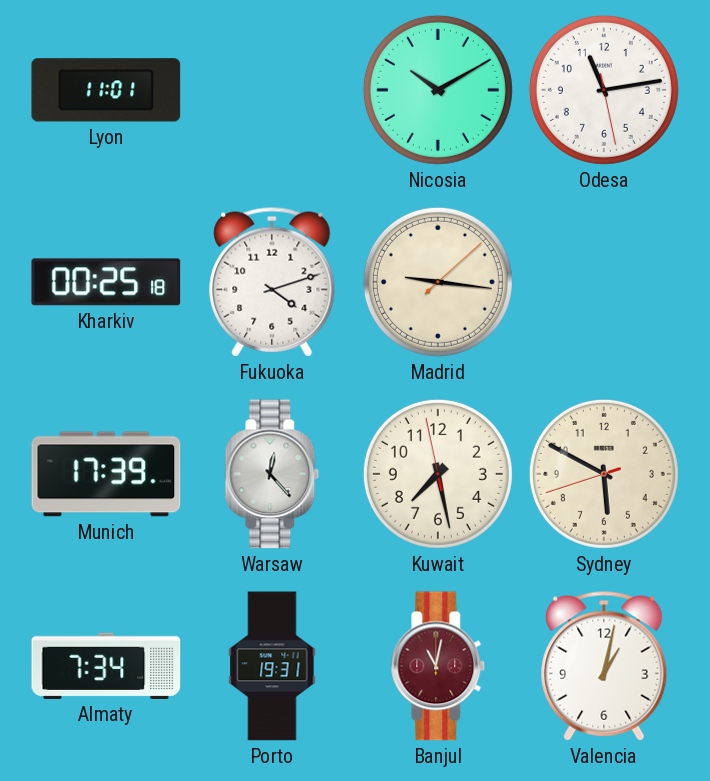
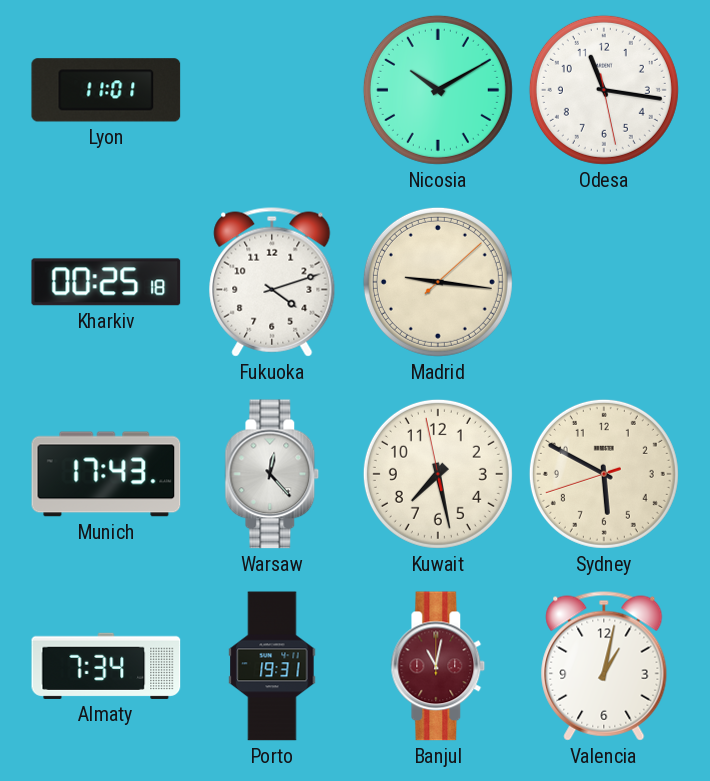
Odesa: 11:13 -> 11:16 (604, 90)
Munich: 17:39 -> 17:43 (106, 474)
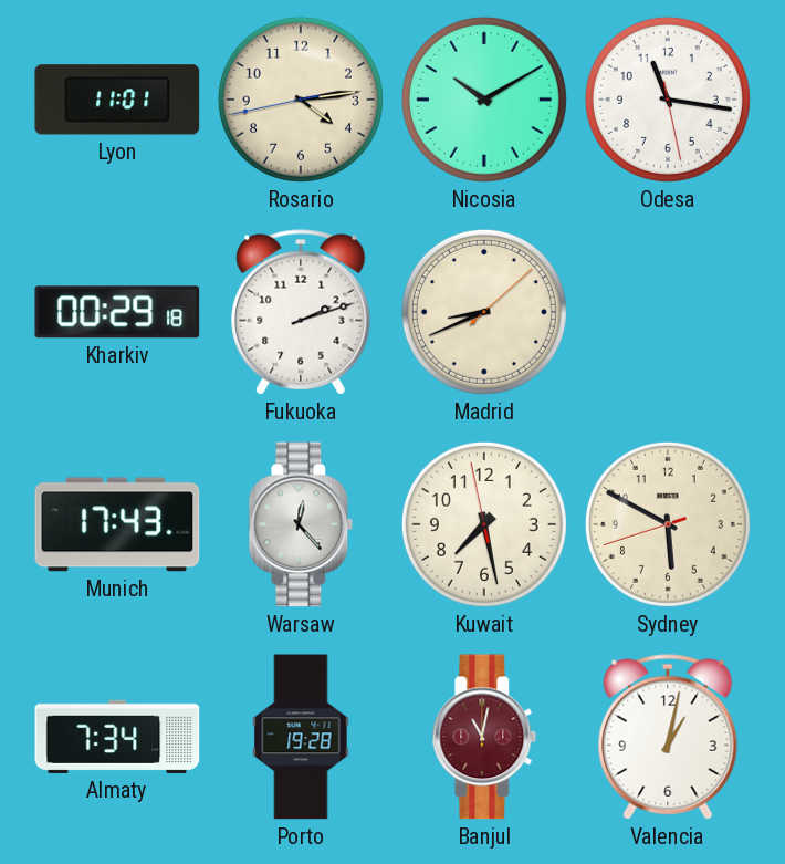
Rosario: none -> 4:13 (301, 100)
Kharkiv: 00:25 -> 00:29 (117, 312)
Fukuoka: 4:12 -> 2:12 (301, 312)
Madrid: 9:16 -> 8:41 (484, 312)
Porto: 19:31 -> 19:28 (301, 737)
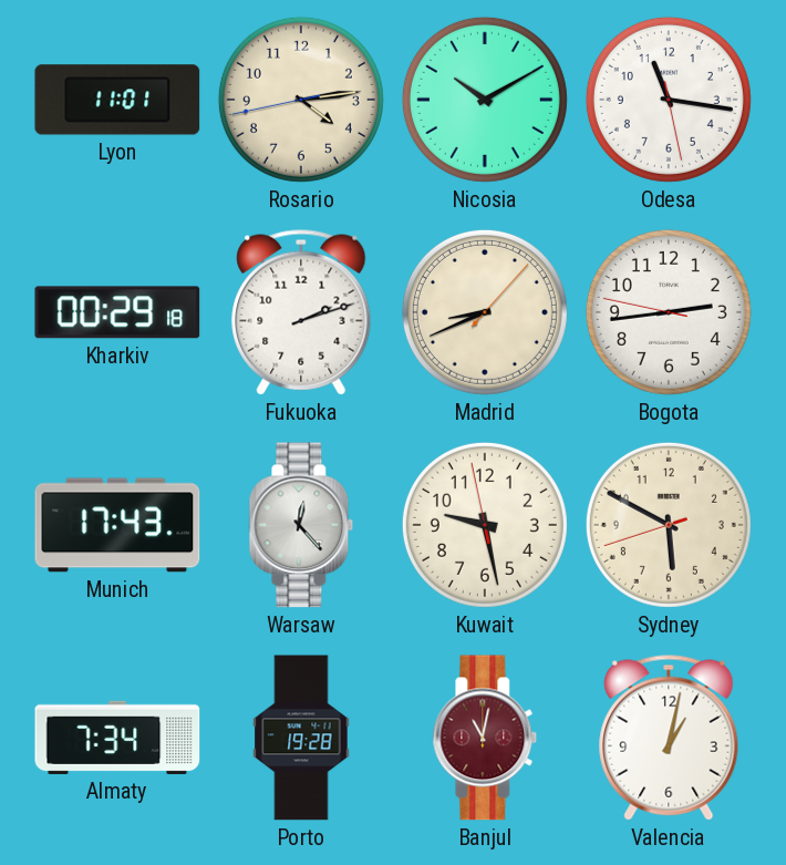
Madrid: 8:41:08 -> 8:41:07 (485, 312)
Bogota: none -> 2:43 (669, 312)
Kuwait: 7:27 -> 9:27 (485, 525)
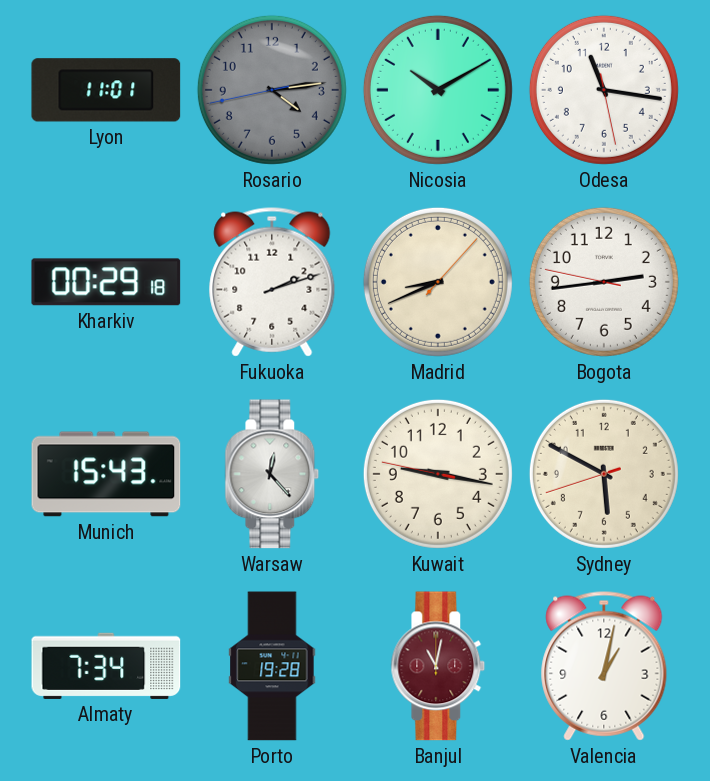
Rosario dial: cream -> grey (272, 90)
Munich: 17:43 -> 15:43 (106, 474)
Kuwait: 9:27 -> 9:16 (438, 474)
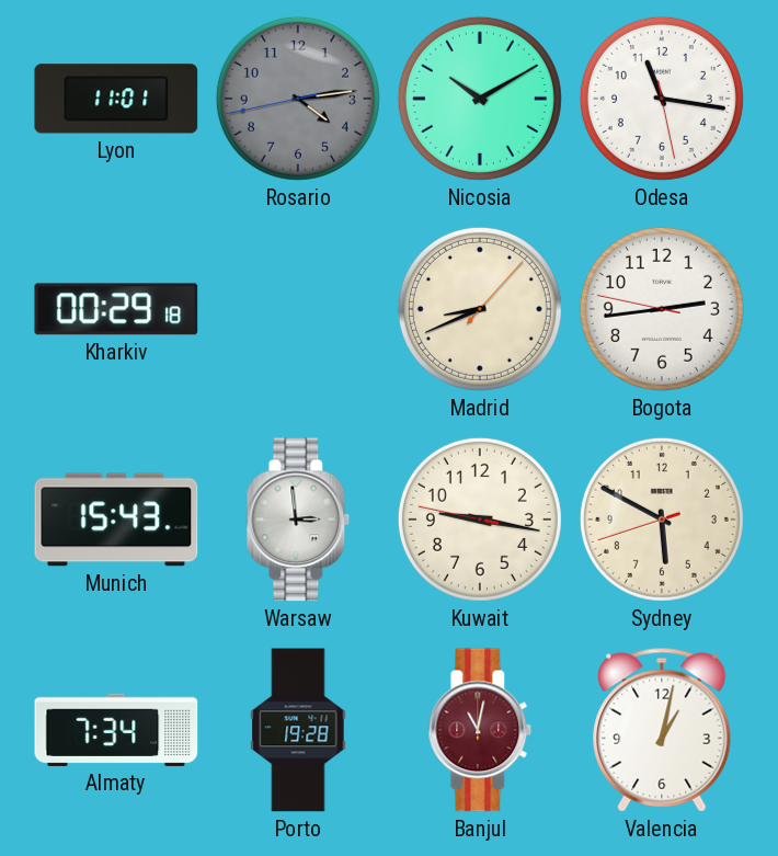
Fukuoka: 2:12 -> none (272, 282)
Warsaw: 12:23 -> 2:59 (298, 520)
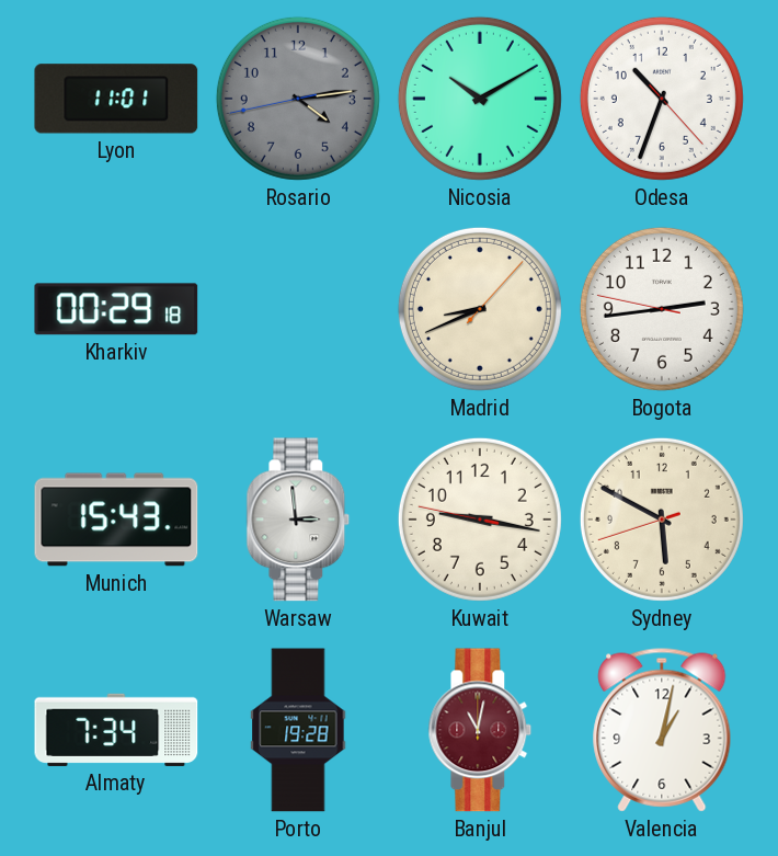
Odesa: 11:16 -> 10:33 (662, 99)
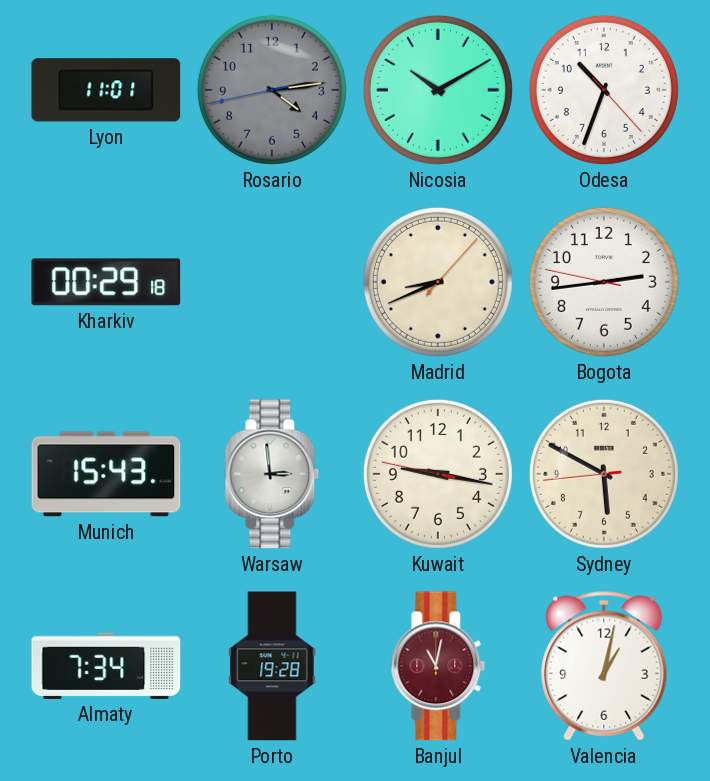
Sydney: 5:49:42 -> 5:49:44 (604, 474)
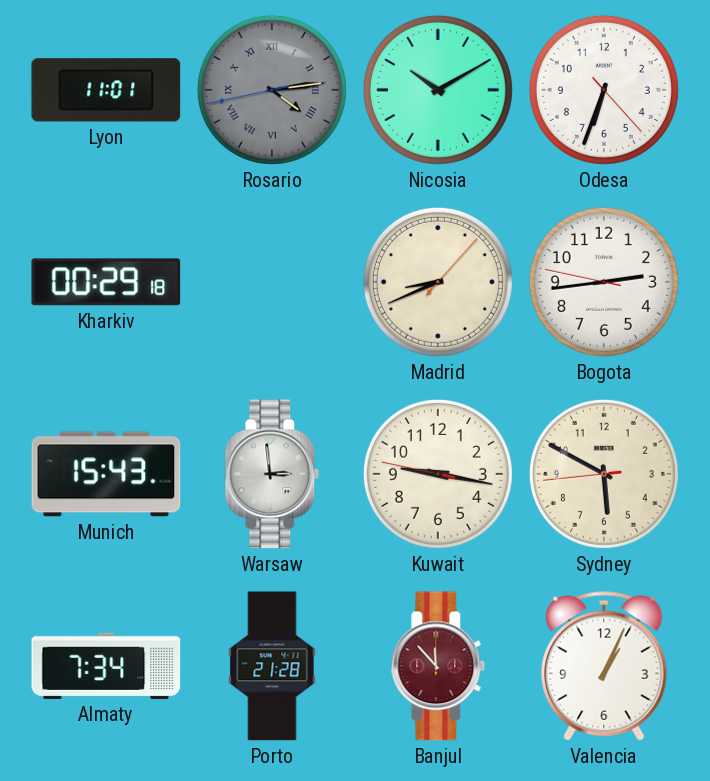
Rosario numerals: Arabic -> Roman (272, 90)
Odesa: 10:33 -> 6:33 (604, 90)
Porto: 19:28 -> 21:28 (272, 666)
Banjul: 11:02 -> 11:53 (438, 666)
Valencia: 1:02 -> 1:04 (604, 666)
